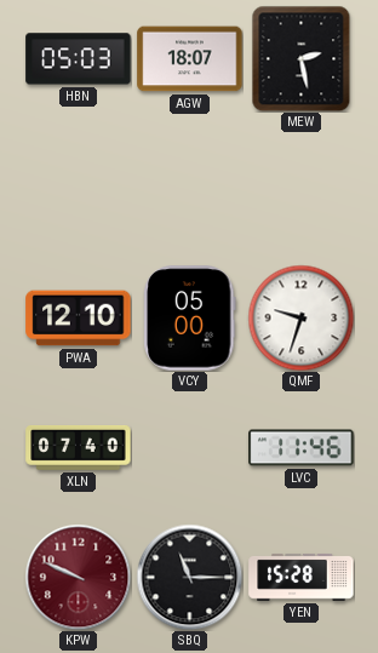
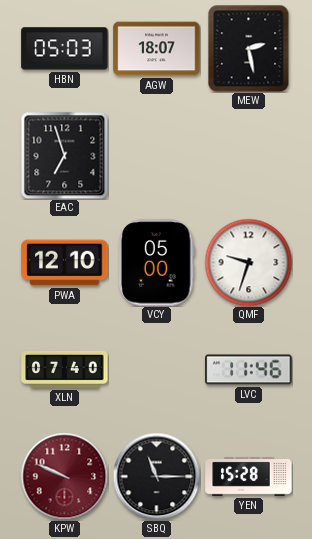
EAC: none -> 6:57 (64, 155)
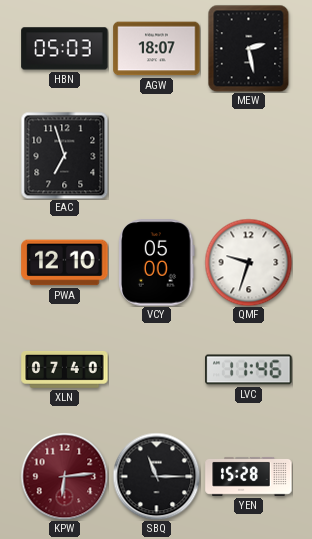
KPW: 9:49 -> 6:14 (64, 476)
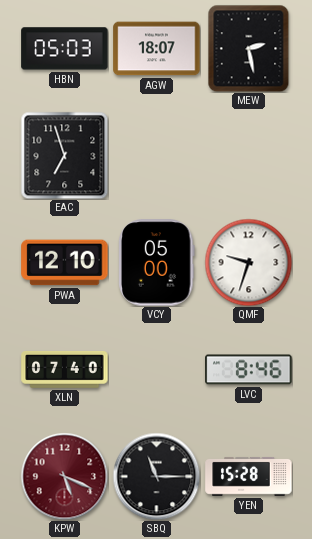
LVC: 11:46 -> 8:46 (249, 370)
KPW: 6:14 -> 5:19 (64, 476)
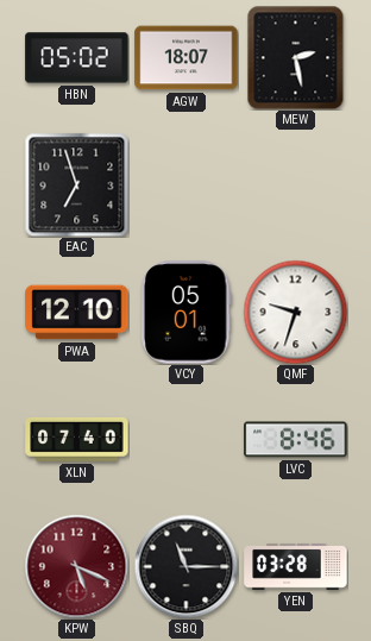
HBN: 05:03 -> 05:02 (77, 58)
VCY: 05:00 -> 05:01 (187, 313)
YEN: 15:28 -> 03:28 (296, 566)
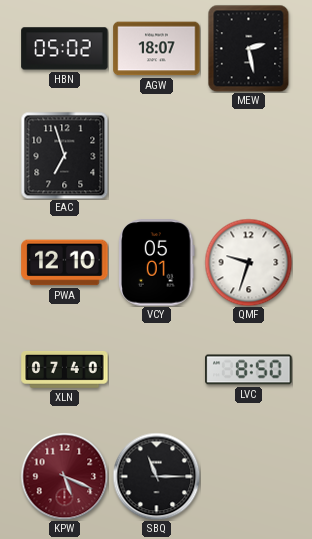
LVC: 8:46 -> 8:50 (249, 370)
YEN: 03:28 -> none (296, 566)
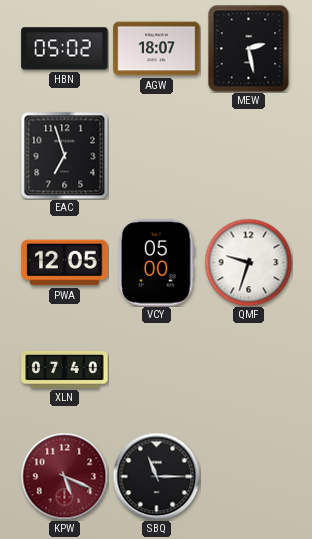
PWA: 12:10 -> 12:05 (65, 263)
VCY: 05:01 -> 05:00 (157, 263)
LVC: 8:50 -> none (249, 370)
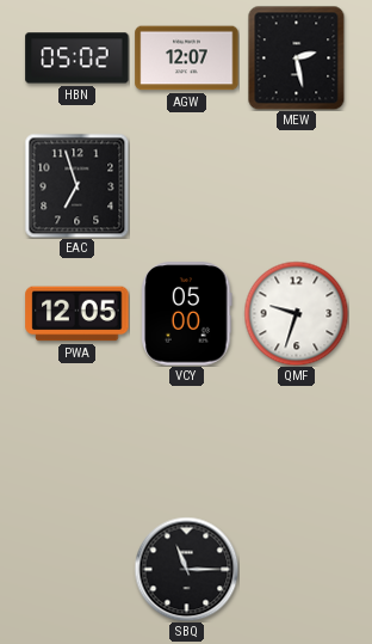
AGW: 18:07 -> 12:07 (187, 59)
XLN: 07:40 -> none (65, 370)
KPW: 5:19 -> none (64, 476)
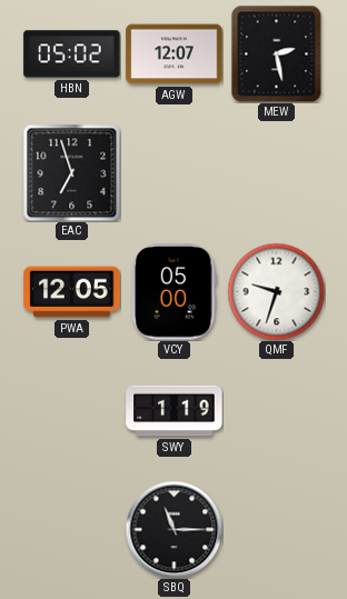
SWY: none -> 1:19 (175, 411)
